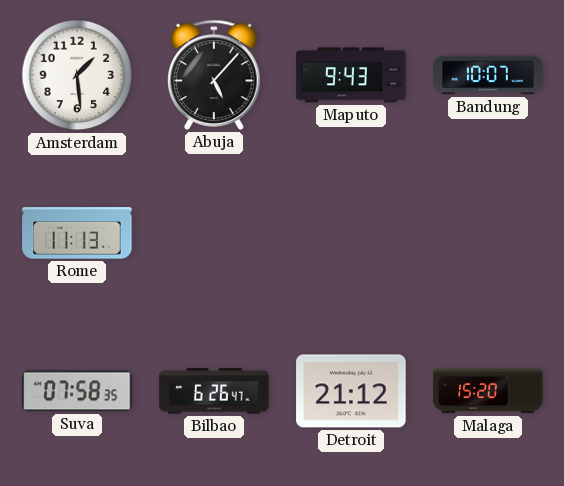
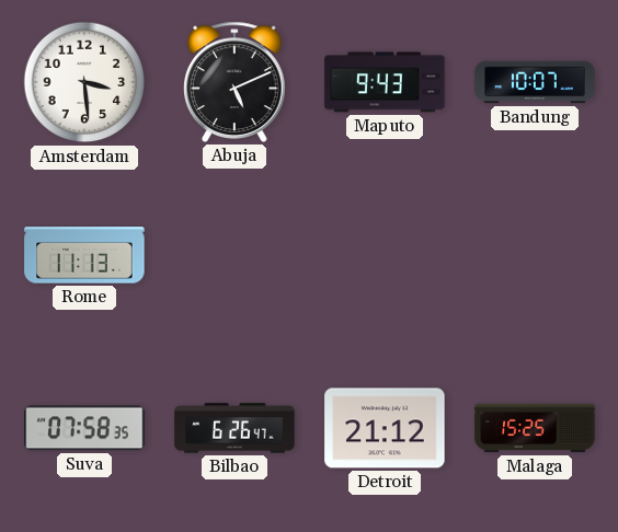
Amsterdam: 1:29 -> 3:29 (84, 82)
Abuja: 5:07 -> 5:11 (236, 82)
Malaga: 15:20 -> 15:25 (535, 428)
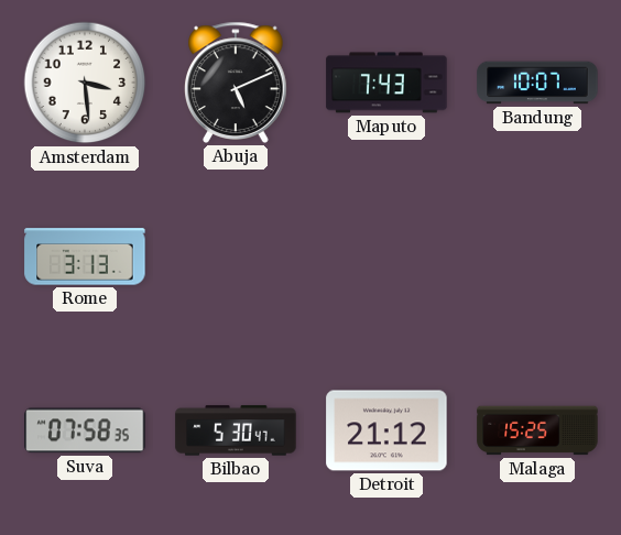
Maputo: 9:43 -> 7:43 (386, 83)
Rome: 11:13 -> 3:13 (85, 256)
Bilbao: 6:26 -> 5:30 (236, 430)
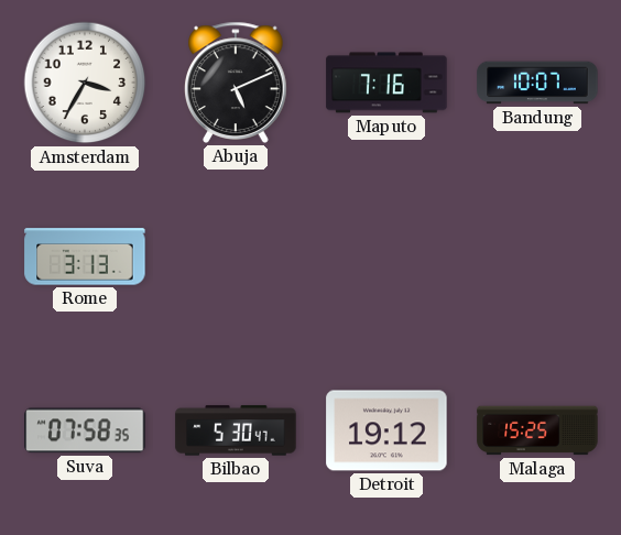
Amsterdam: 3:29 -> 3:35 (85, 83)
Maputo: 7:43 -> 7:16 (386, 83)
Detroit: 21:12 -> 19:12 (386, 430)
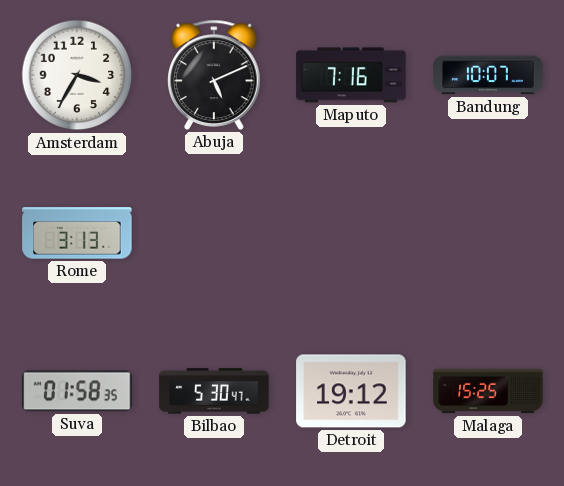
Suva: 07:58 -> 01:58 (77, 391)
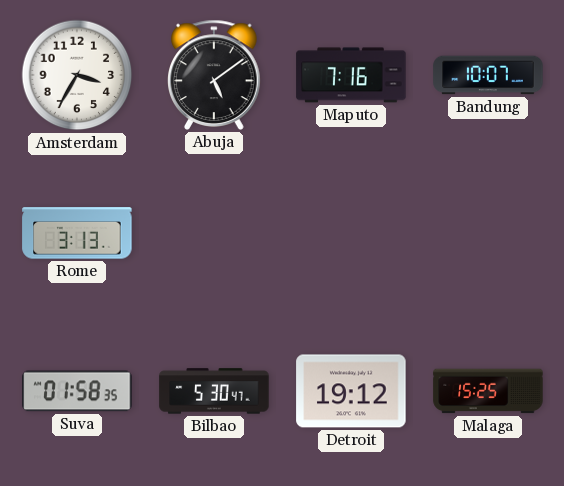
Abuja: 5:11 -> 5:09 (215, 75)
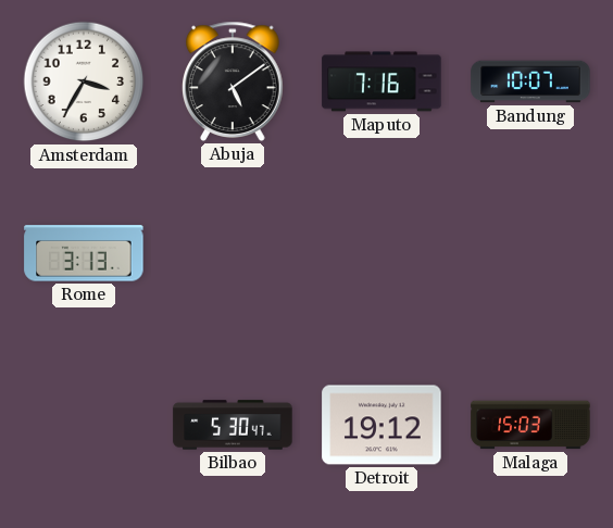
Suva: 01:58 -> none (77, 391)
Malaga: 15:25 -> 15:03 (530, 425)
